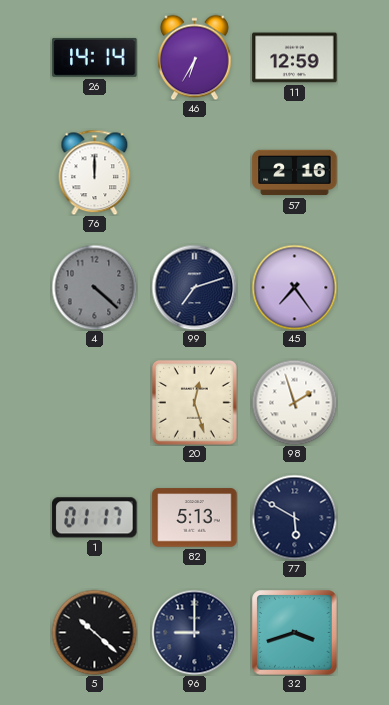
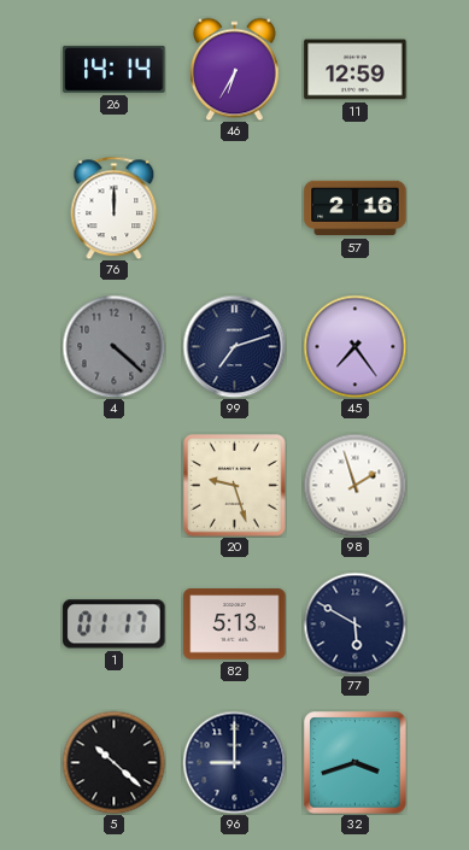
20: 12:27 -> 9:27 (235, 486)
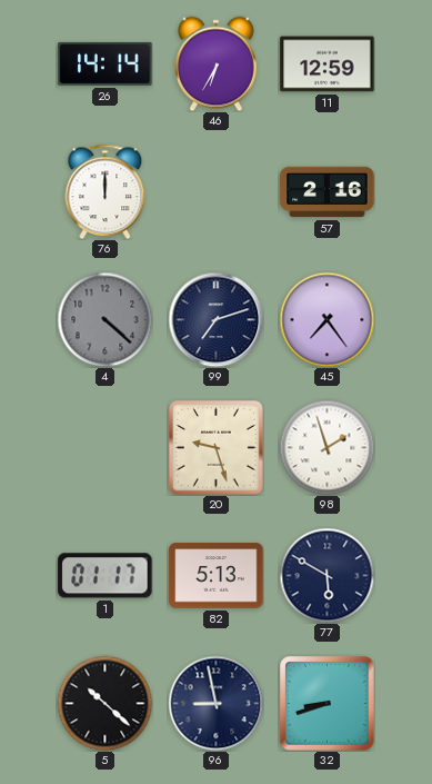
96: 9:00 -> 8:58 (215, 703)
32: 3:42 -> 8:42 (328, 704)
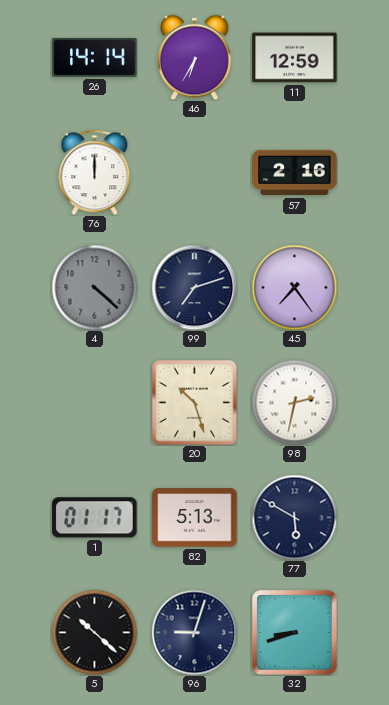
20: 9:27 -> 10:27 (195, 403)
98: 1:57 -> 2:32 (294, 402)
96: 8:58 -> 9:03 (194, 632)
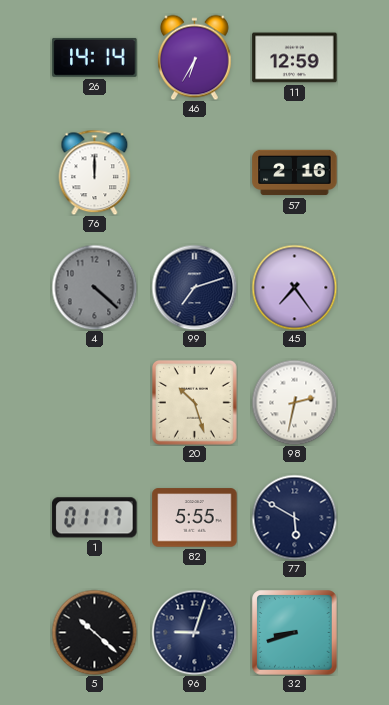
82: 5:13 -> 5:55 (195, 518)
